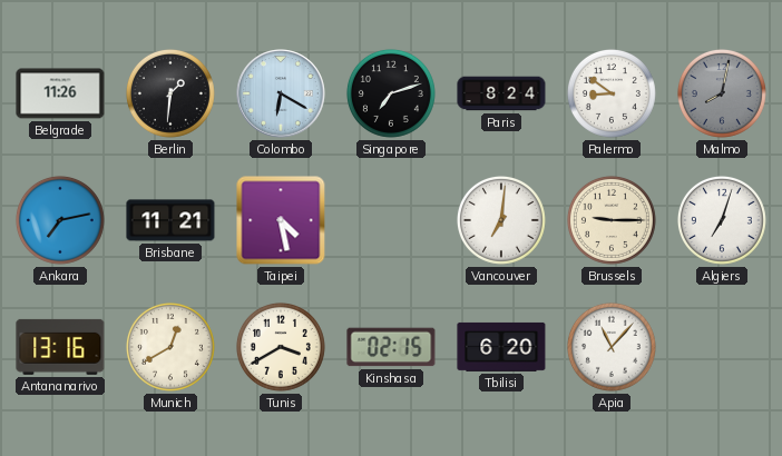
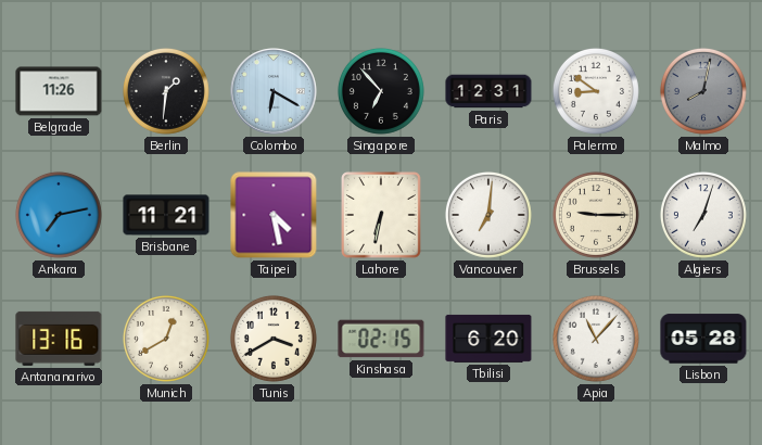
Singapore: 7:12 -> 6:53 (381, 91)
Paris: 8:24 -> 12:31 (488, 91)
Lahore: none -> 6:32 (381, 215)
Lisbon: none -> 05:28 (703, 339)
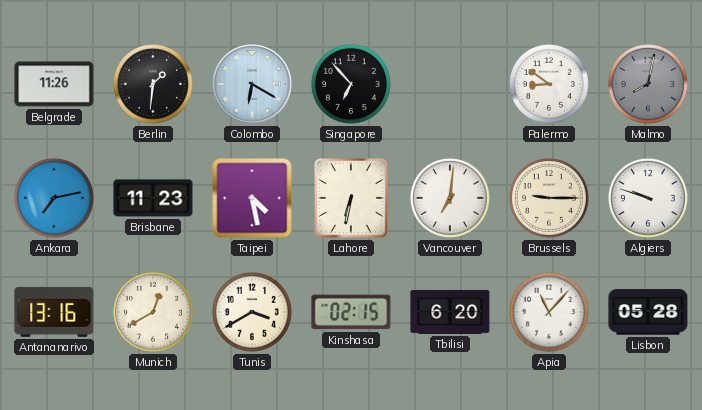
Paris: 12:31 -> none (488, 91)
Brisbane: 11:21 -> 11:23 (153, 198)
Algiers: 7:03 -> 9:48 (648, 198)
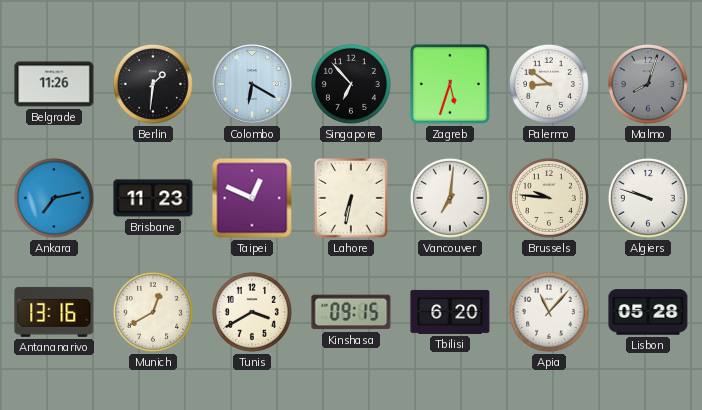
Zagreb: none -> 5:33 (450, 84)
Malmo: 8:02 -> 8:03 (648, 84)
Taipei: 4:28 -> 12:49 (252, 198)
Brussels: 9:15 -> 9:46 (549, 198)
Kinshasa: 02:15 -> 09:15 (351, 312)
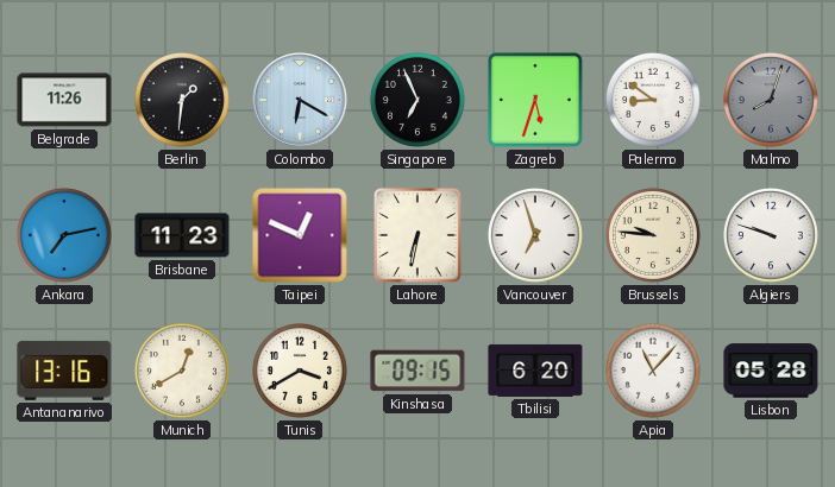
Singapore: 6:53 -> 6:56 (417, 100)
Vancouver: 7:01 -> 6:57 (535, 235)
